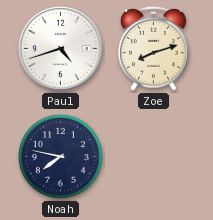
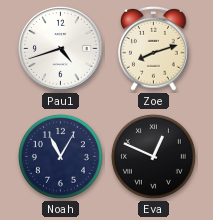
Noah: 7:47 -> 11:05 (60, 156)
Eva: none -> 12:49 (153, 156)
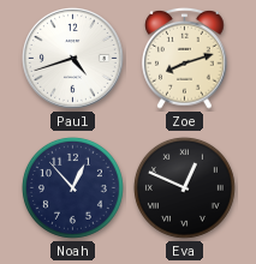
Noah: 11:05 -> 12:53 (72, 187)
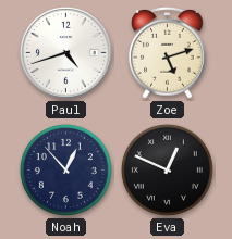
Zoe: 8:12 -> 5:12 (168, 52)
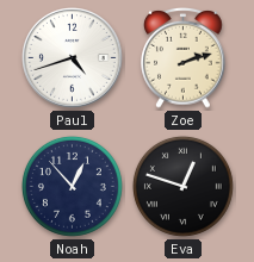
Zoe: 5:12 -> 2:12 (184, 57)
Eva: 12:49 -> 12:48 (182, 186)
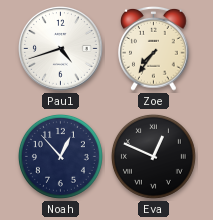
Zoe: 2:12 -> 7:36 (154, 48)
Eva: 12:48 -> 12:49 (153, 156)
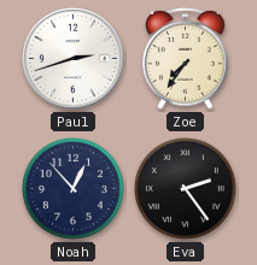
Paul: 4:42 -> 2:42 (74, 59)
Eva: 12:49 -> 2:24 (185, 188)
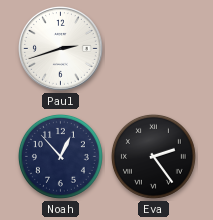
Zoe: 7:36 -> none (186, 58)
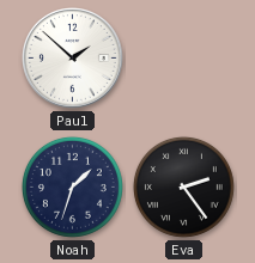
Paul: 2:42 -> 1:52 (73, 59)
Noah: 12:53 -> 1:33 (72, 186)
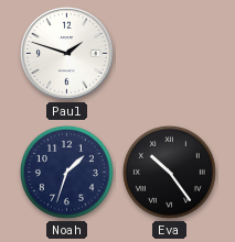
Paul: 1:52 -> 1:48 (67, 54)
Eva: 2:24 -> 10:24 (169, 172)
